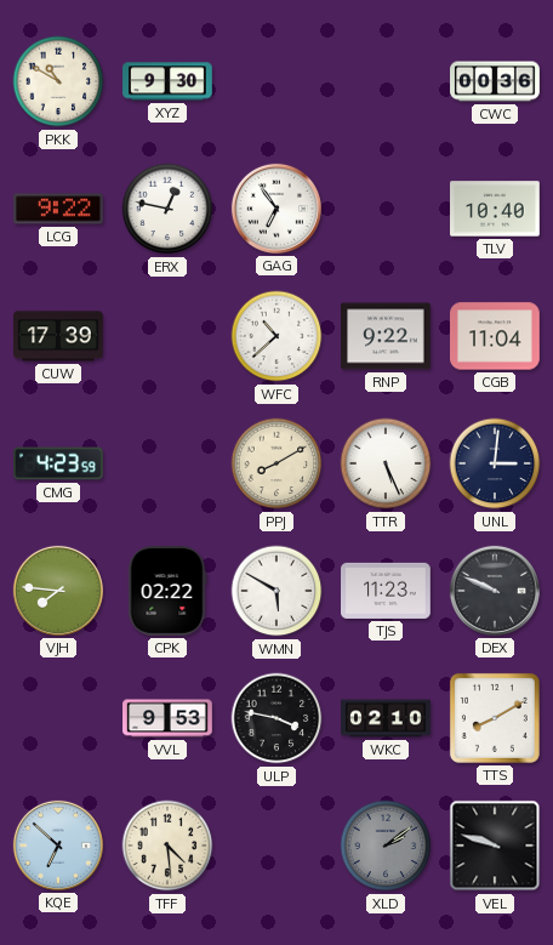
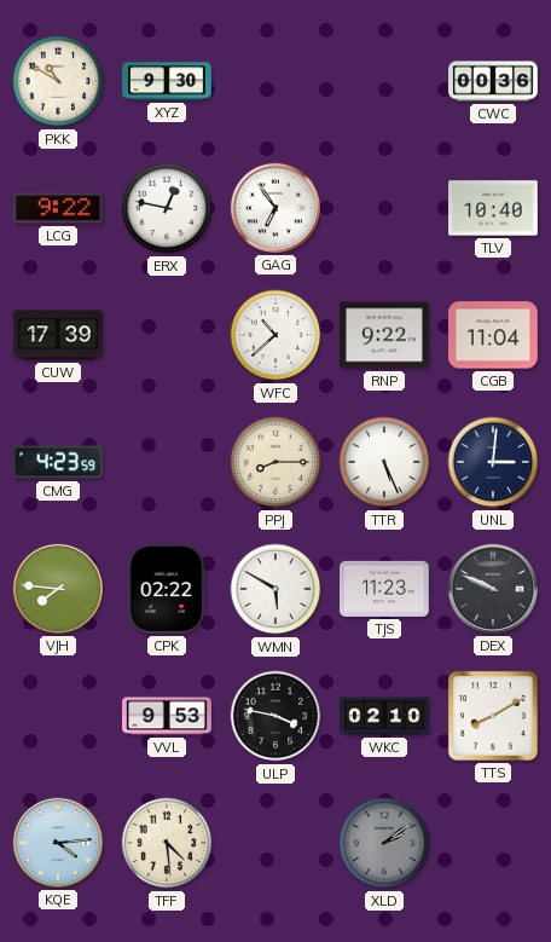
PPJ: 8:10 -> 8:15 (275, 462)
KQE: 6:52 -> 4:14 (58, 843)
VEL: 9:48 -> none (495, 846)
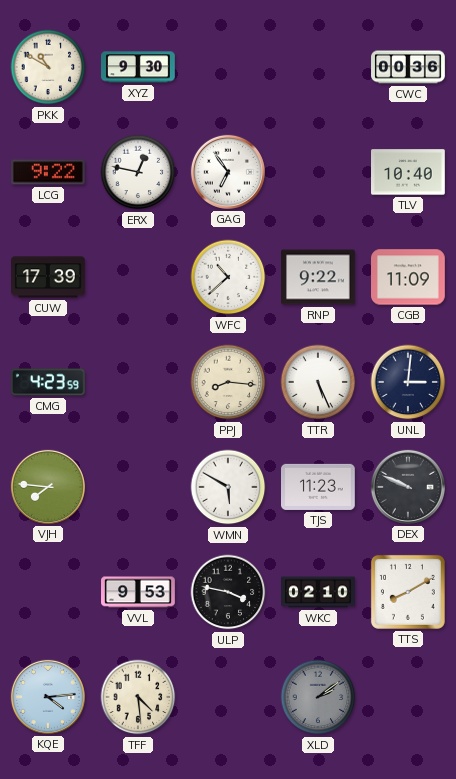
CGB: 11:04 -> 11:09 (409, 277)
PPJ: 8:15 -> 8:16 (228, 382)
CPK: 02:22 -> none (167, 590)
